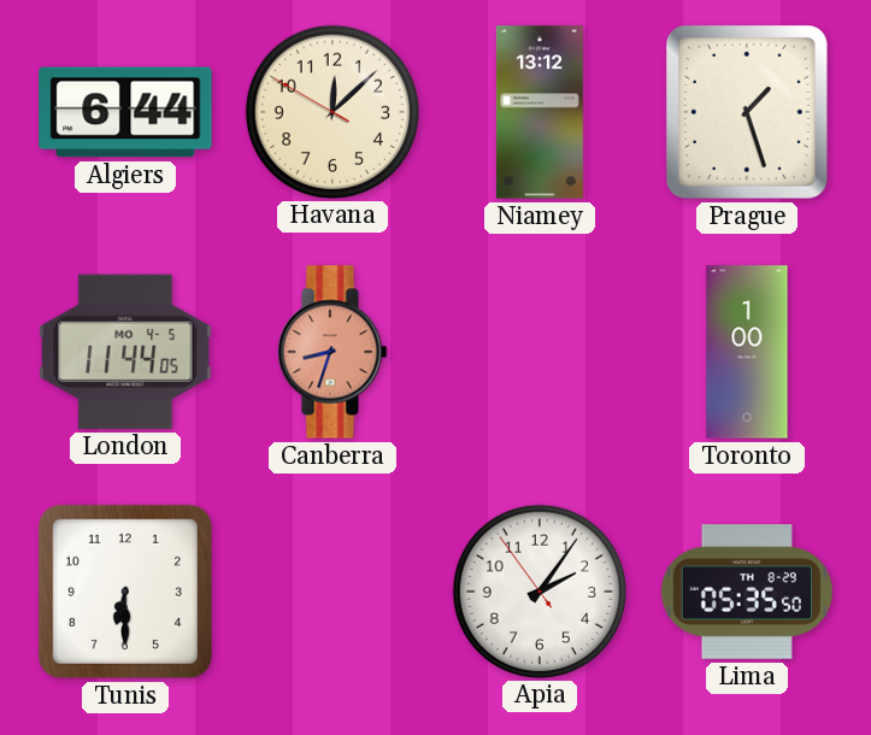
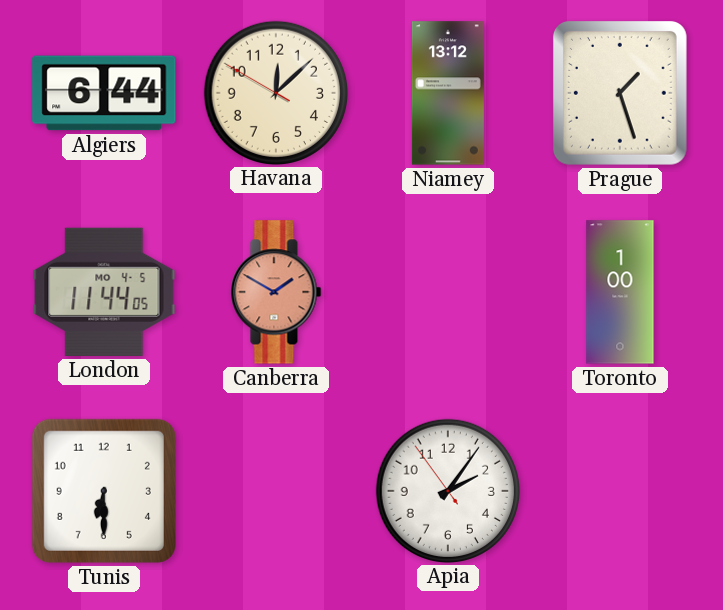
Canberra: 8:33 -> 1:50 (276, 292)
Lima: 05:35 -> none (747, 593)
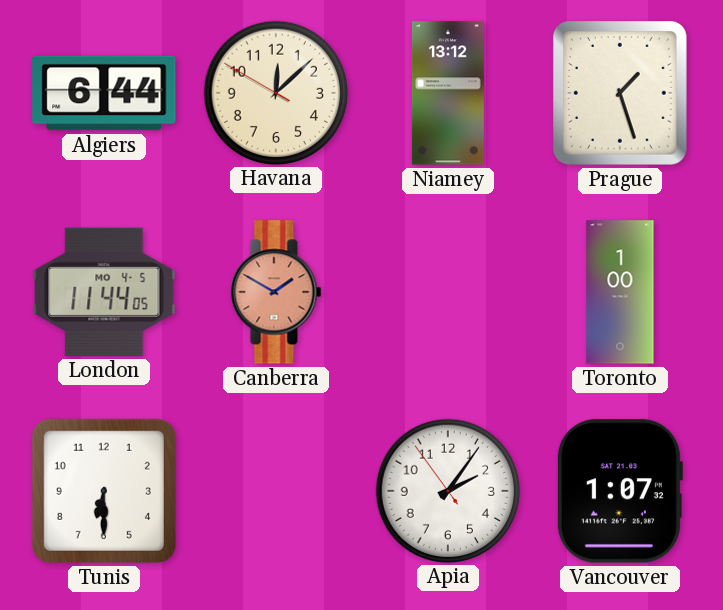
Vancouver: none -> 1:07 (619, 491)
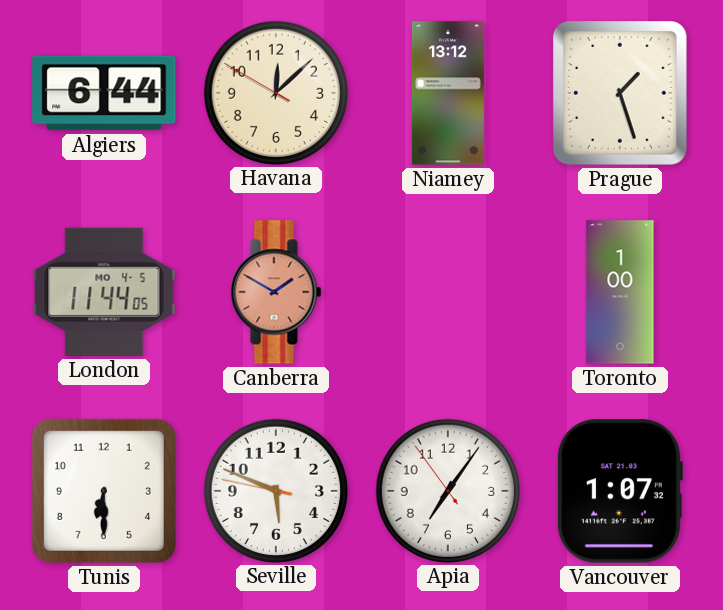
Seville: none -> 5:48 (275, 490)
Apia: 2:05 -> 7:05 (447, 490)
